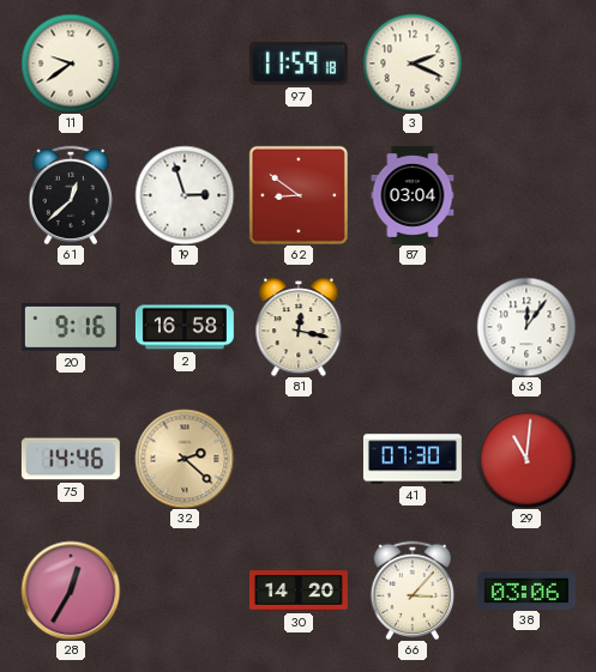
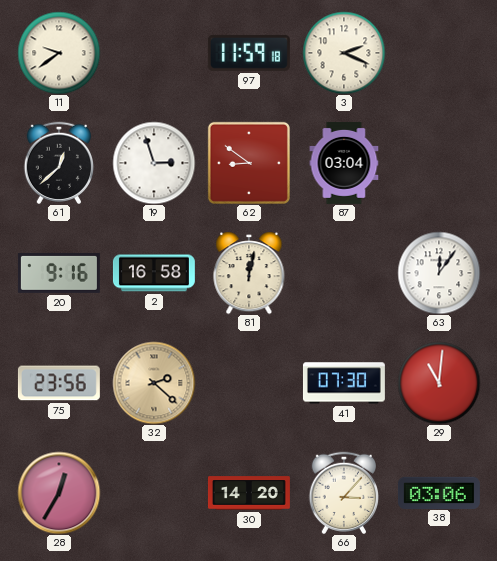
81: 12:17 -> 12:02 (249, 273)
75: 14:46 -> 23:56 (59, 383)
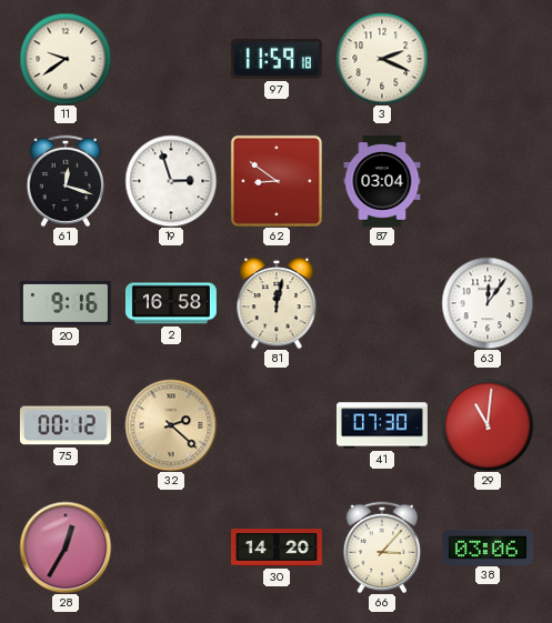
61: 12:38 -> 12:18 (64, 180)
75: 23:56 -> 00:12 (66, 425)
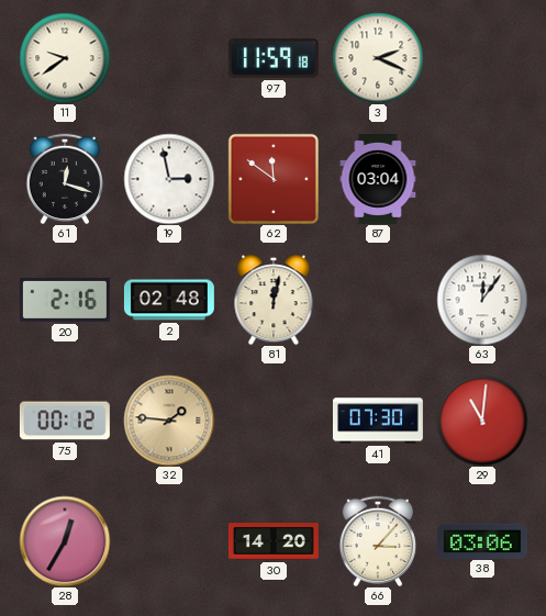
19: 2:57 -> 2:58 (169, 179)
62: 8:51 -> 11:51 (274, 179)
20: 9:16 -> 2:16 (65, 300)
2: 16:58 -> 02:48 (169, 300)
32: 2:22 -> 1:46 (169, 421)
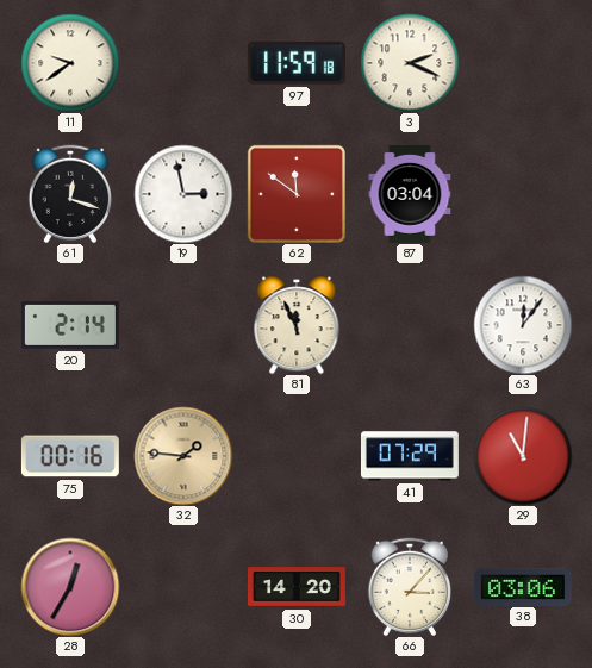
20: 2:16 -> 2:14 (70, 325)
2: 02:48 -> none (169, 300)
81: 12:02 -> 11:56 (297, 325)
75: 00:12 -> 00:16 (70, 456)
41: 07:30 -> 07:29 (410, 456)
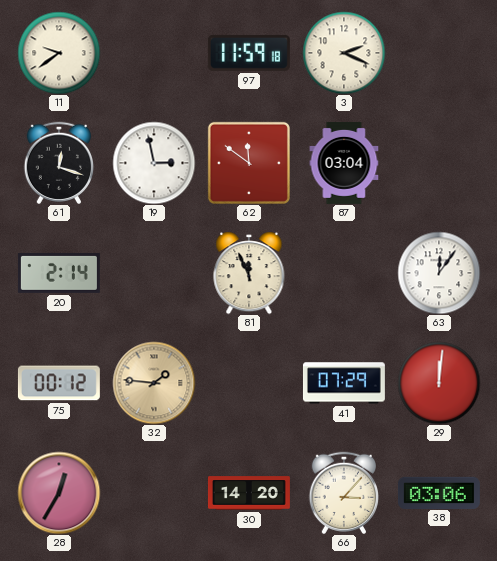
75: 00:16 -> 00:12 (59, 383)
29: 11:01 -> 12:01 (439, 383)
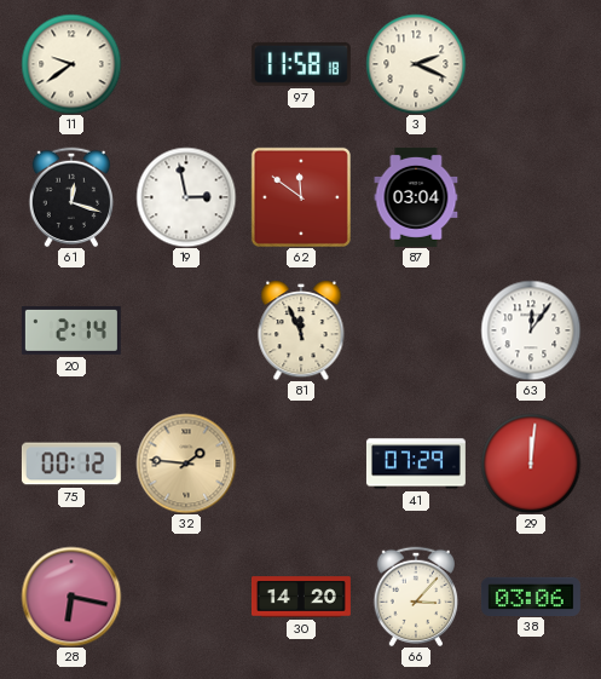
97: 11:59 -> 11:58 (301, 64)
28: 12:35 -> 6:17 (71, 597)
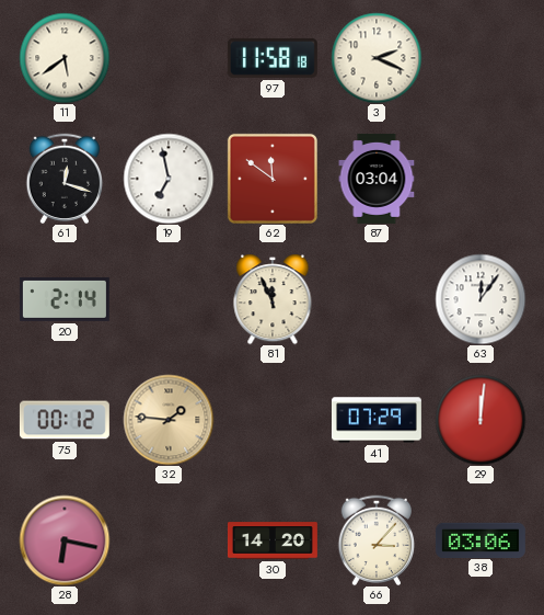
11: 9:39 -> 5:39 (65, 58)
19: 2:58 -> 6:58 (169, 179)
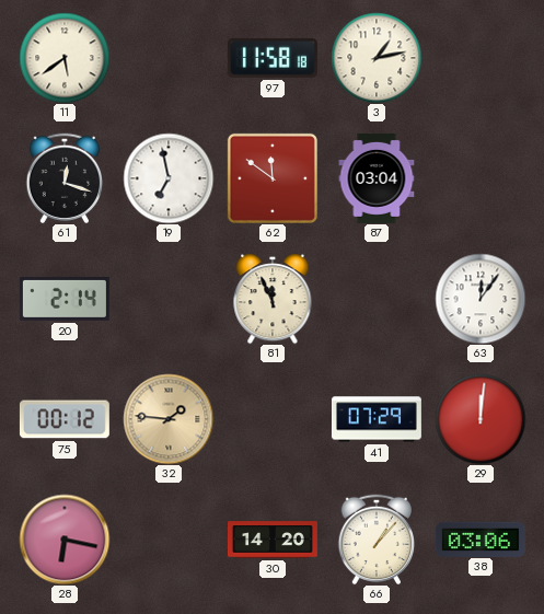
3: 2:19 -> 1:13 (377, 58)
66: 3:07 -> 1:07 (375, 538)
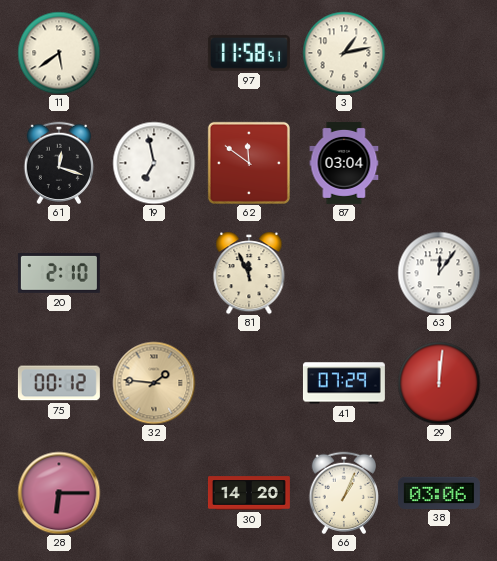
97: 11:58:18 -> 11:58:51 (249, 53)
20: 2:14 -> 2:10 (59, 273)
28: 6:17 -> 6:15 (59, 493)
66: 1:07 -> 1:04 (343, 492)
